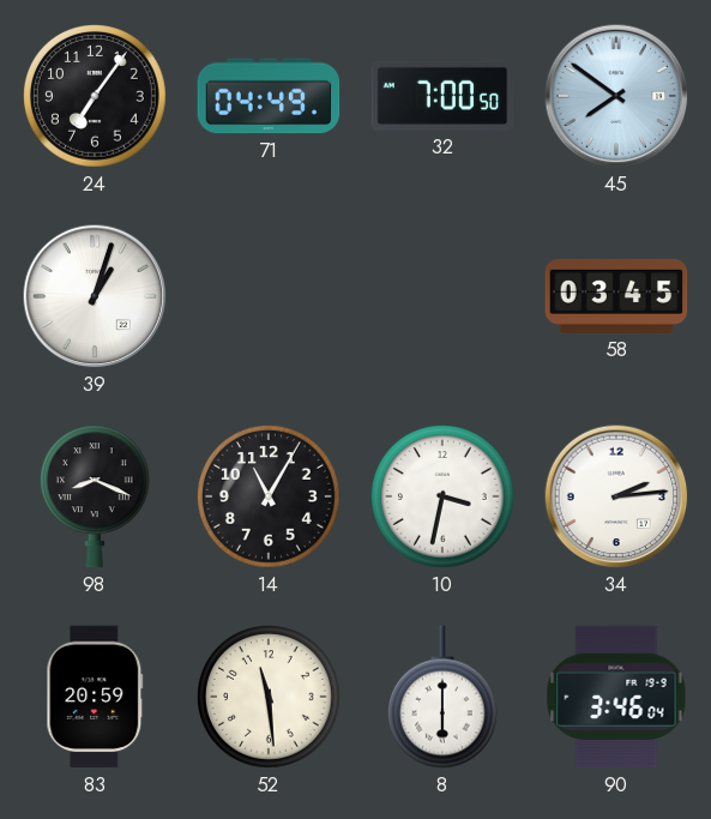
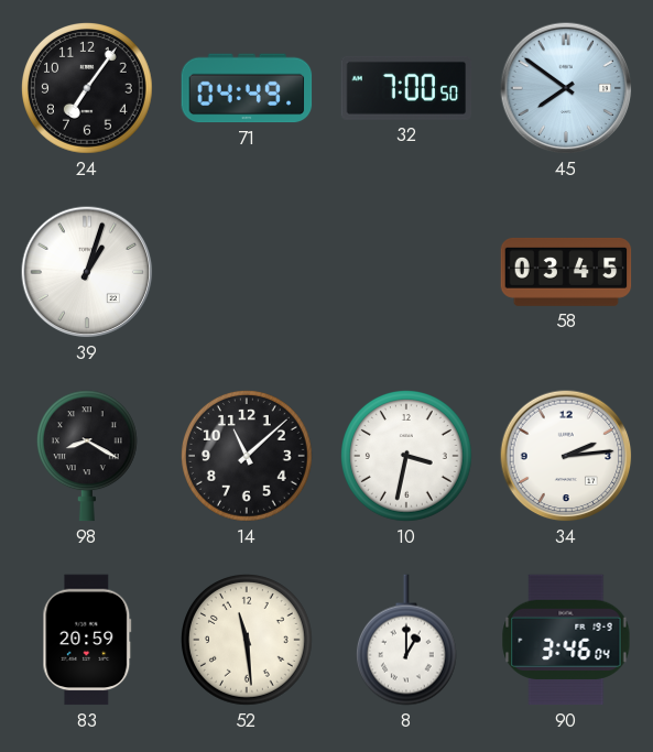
98: 8:19 -> 8:20 (87, 456)
14: 11:05 -> 11:08 (248, 457)
8: 6:00 -> 1:00 (406, 640)
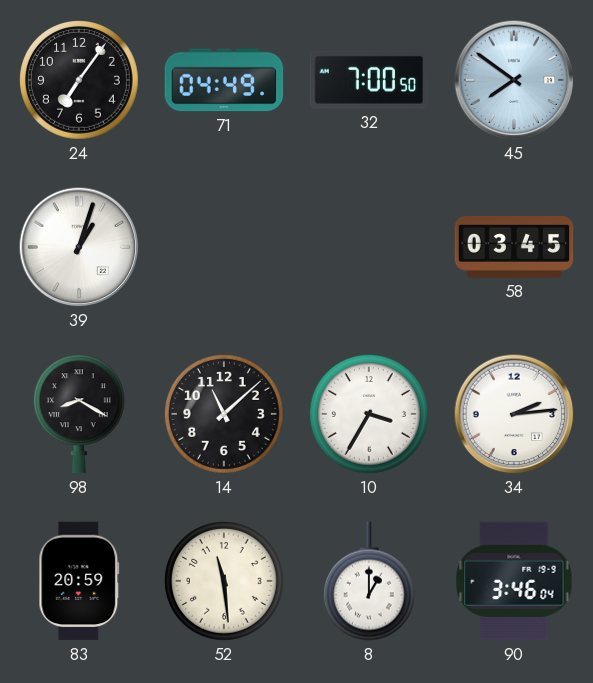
10: 3:32 -> 3:35 (370, 415)
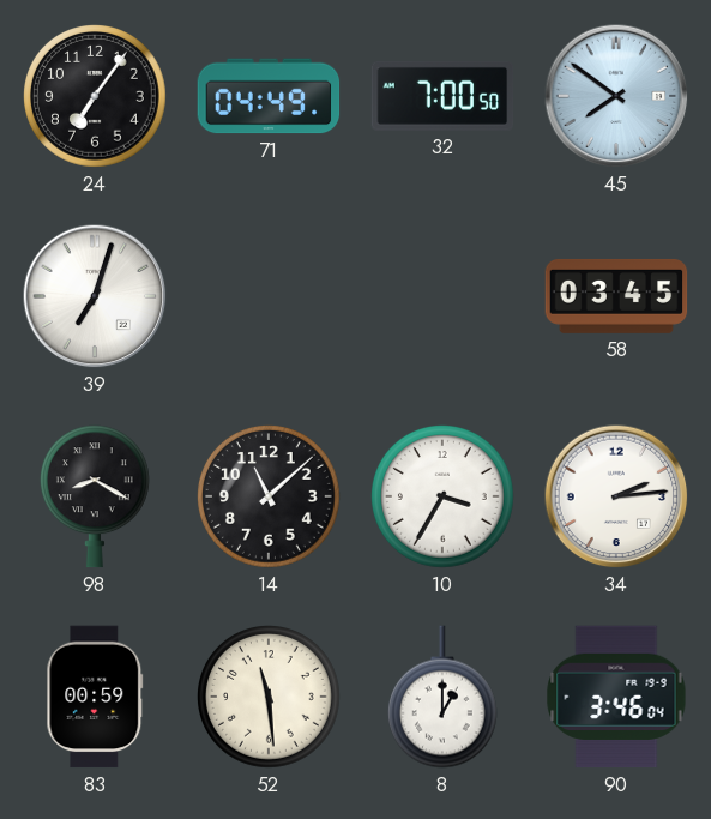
39: 1:03 -> 7:03 (95, 296)
83: 20:59 -> 00:59 (95, 697)
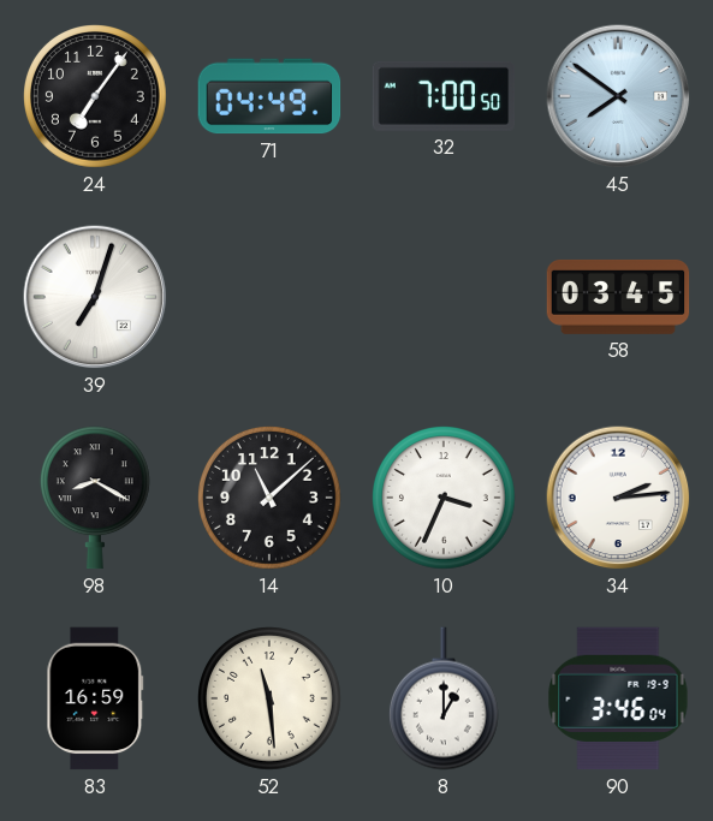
10: 3:35 -> 3:34 (445, 499)
83: 00:59 -> 16:59 (95, 698)
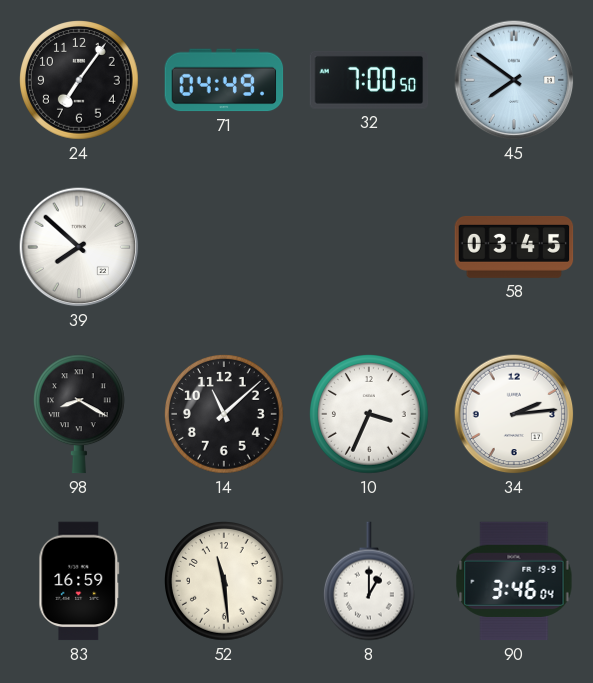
39: 7:03 -> 7:52 (79, 247)
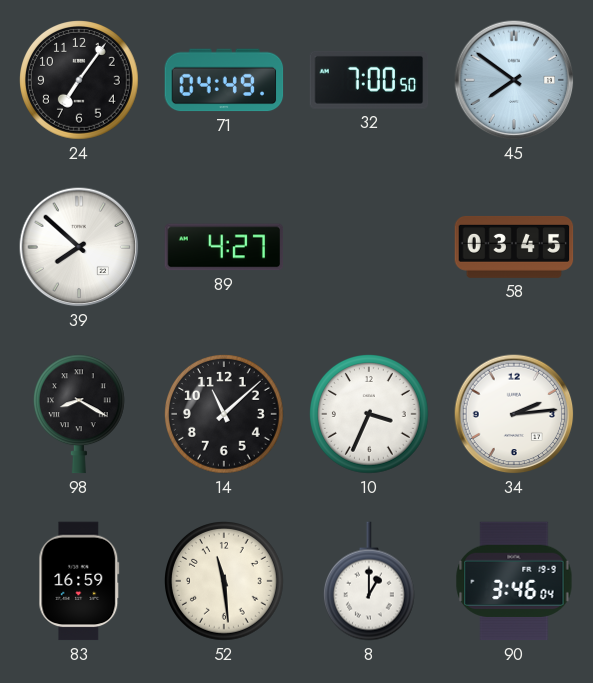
89: none -> 4:27 (224, 247)
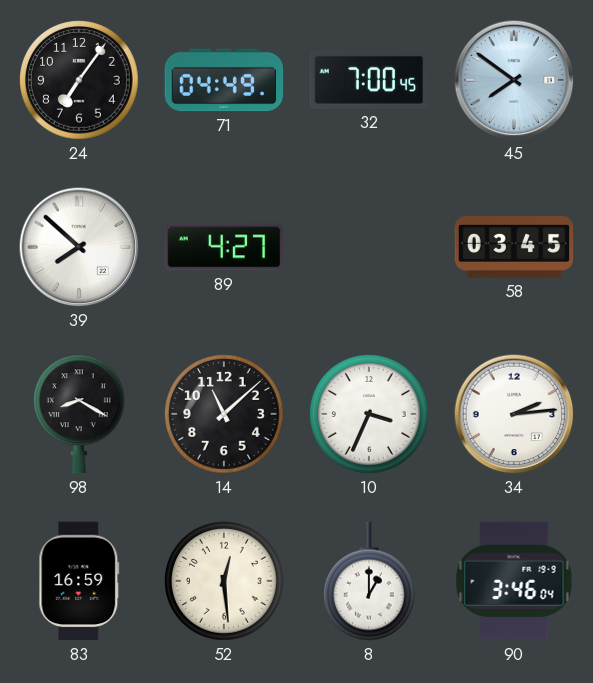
32: 7:00:50 -> 7:00:45 (369, 80)
52: 11:29 -> 12:29 (225, 582)
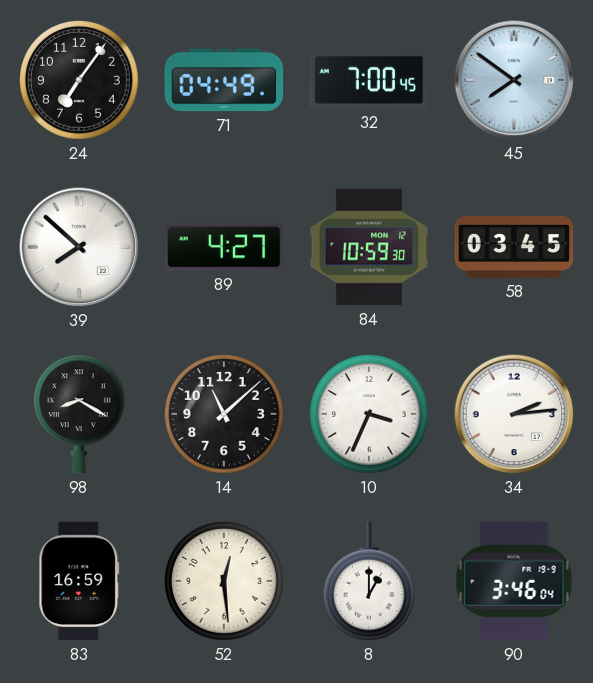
84: none -> 10:59 (369, 247)
